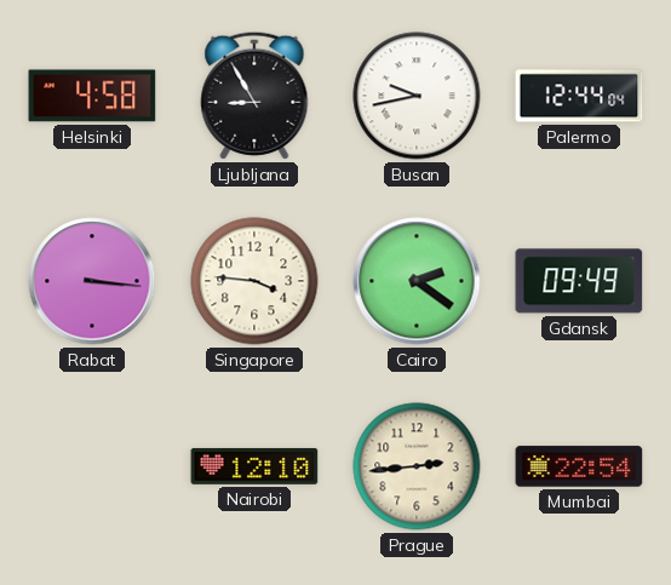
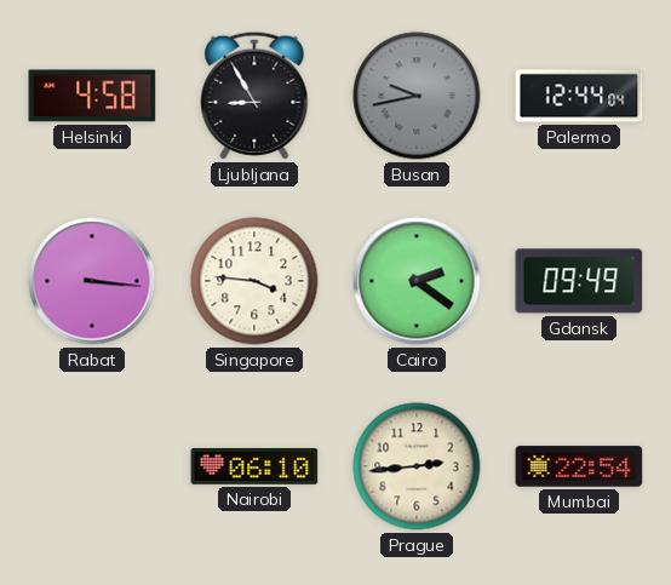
Busan dial: white -> grey (417, 96)
Nairobi: 12:10 -> 06:10 (254, 466)
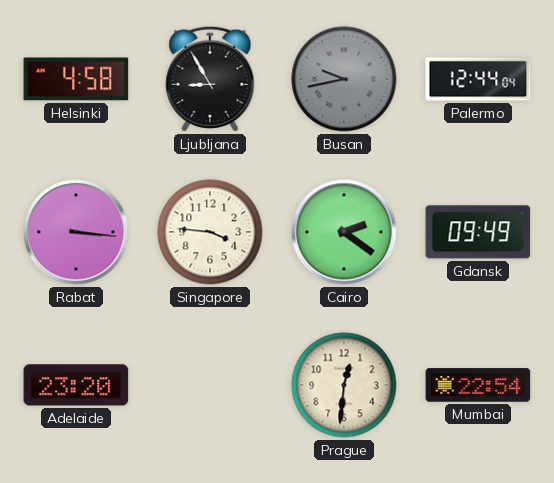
Adelaide: none -> 23:20 (76, 385)
Nairobi: 06:10 -> none (254, 466)
Prague: 2:44 -> 12:31 (344, 385)
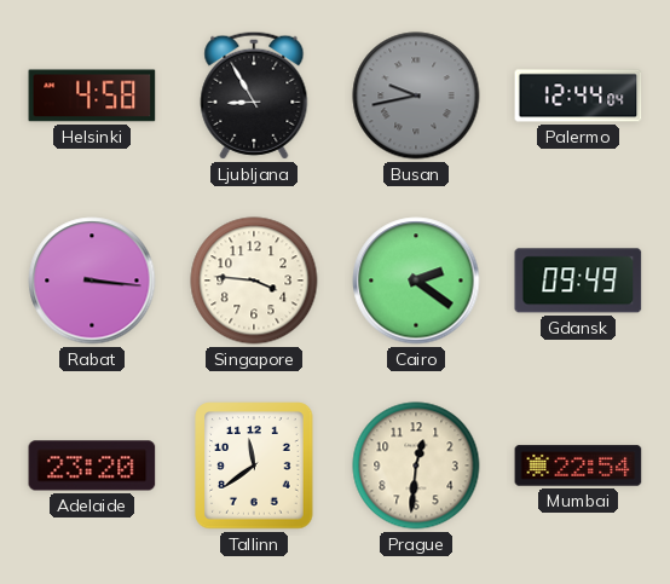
Tallinn: none -> 11:39 (254, 466)
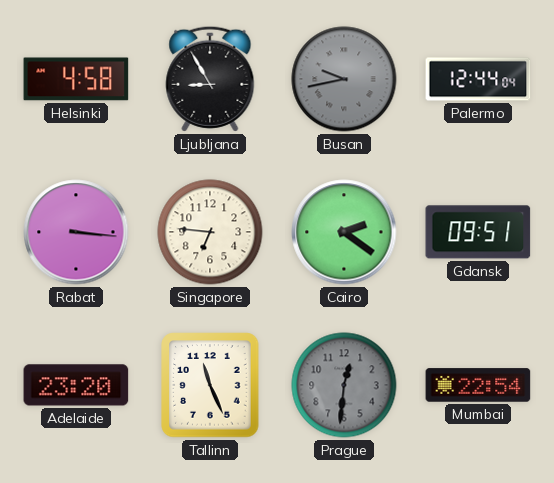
Singapore: 3:46 -> 6:46 (210, 232)
Gdansk: 09:49 -> 09:51 (478, 232)
Tallinn: 11:39 -> 11:26 (210, 385)
Prague dial: cream -> grey (344, 385)
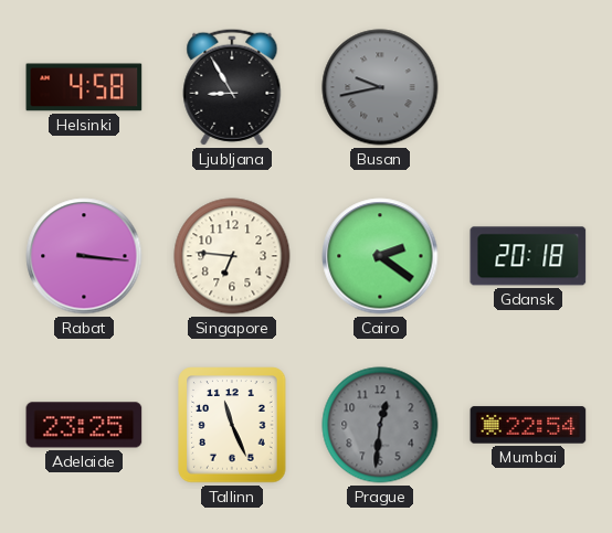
Palermo: 12:44 -> none (478, 79)
Gdansk: 09:51 -> 20:18 (528, 256)
Adelaide: 23:20 -> 23:25 (84, 425)
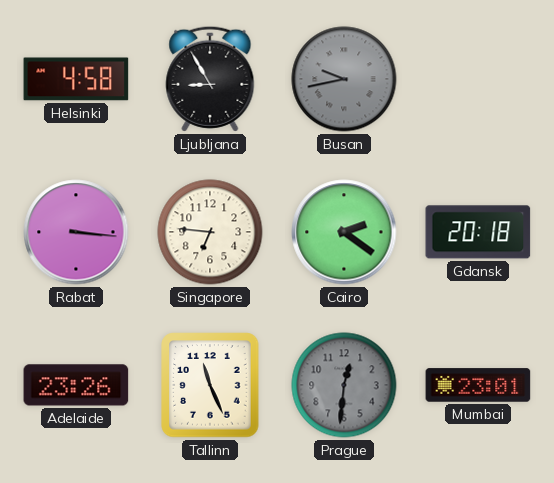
Adelaide: 23:25 -> 23:26 (76, 385)
Mumbai: 22:54 -> 23:01 (478, 385)
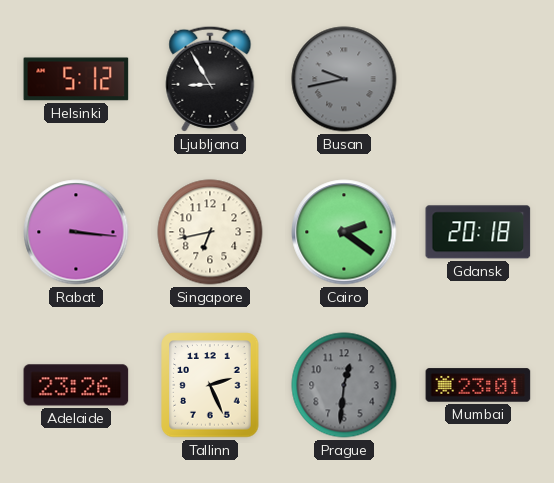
Helsinki: 4:58 -> 5:12 (76, 79)
Singapore: 6:46 -> 6:43 (210, 232)
Tallinn: 11:26 -> 2:26 (210, 385)
